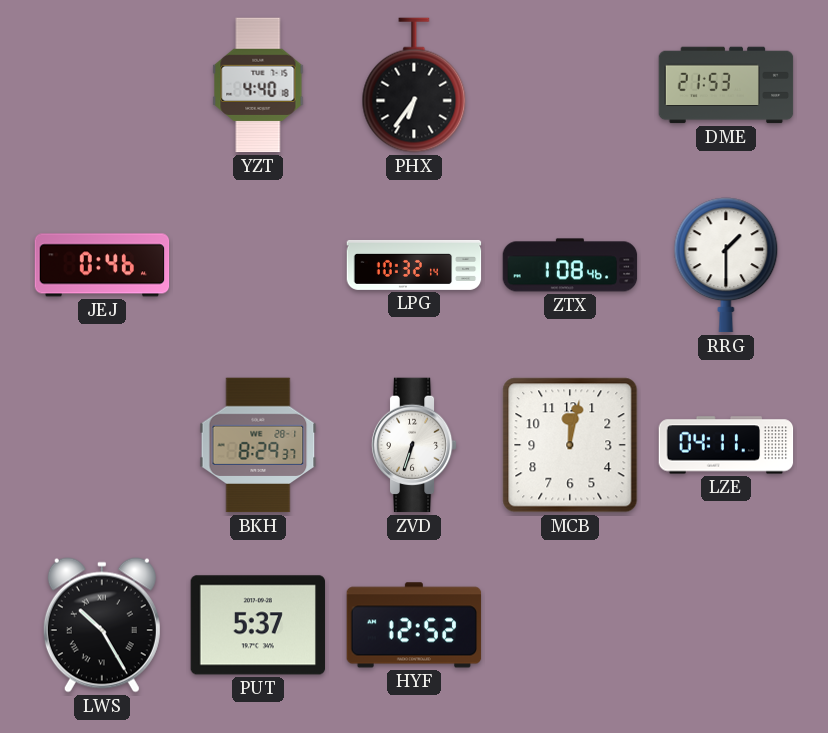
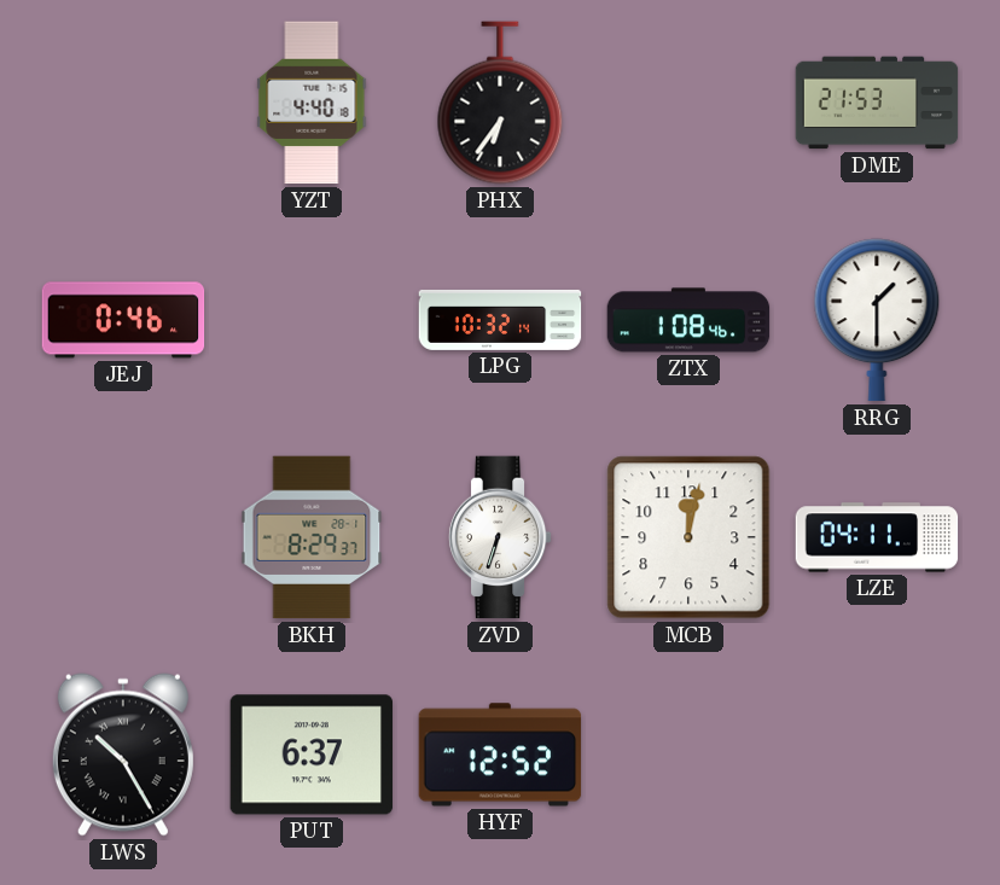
PUT: 5:37 -> 6:37 (310, 755)
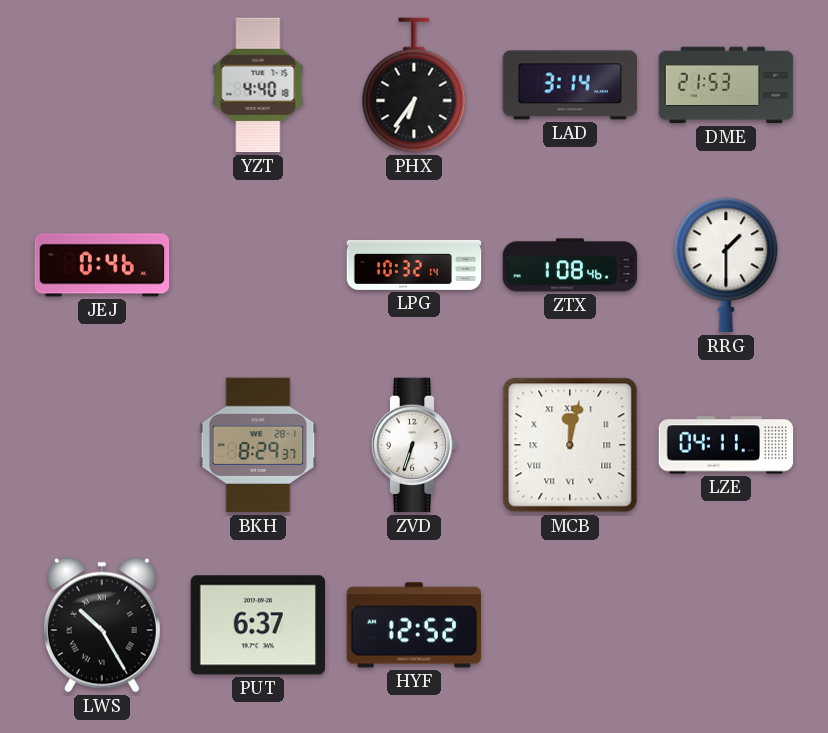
LAD: none -> 3:14 (570, 85)
MCB numerals: Arabic -> Roman (570, 445)
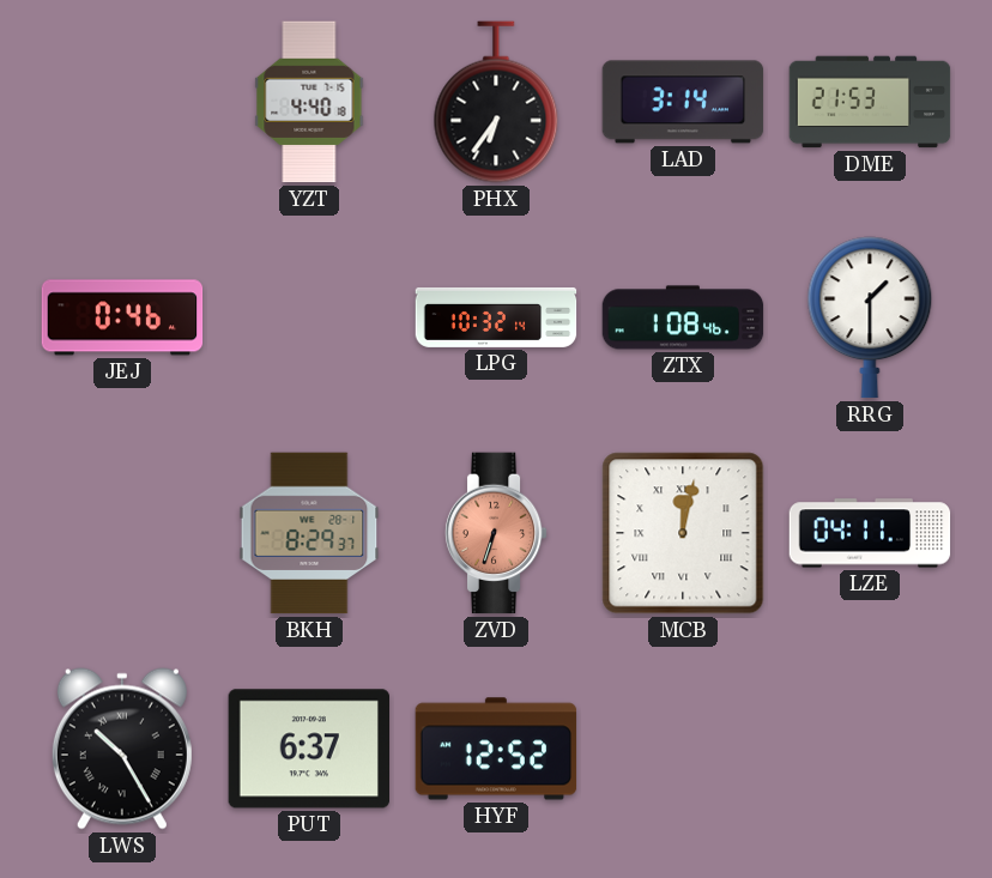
ZVD dial: white -> salmon (496, 533)
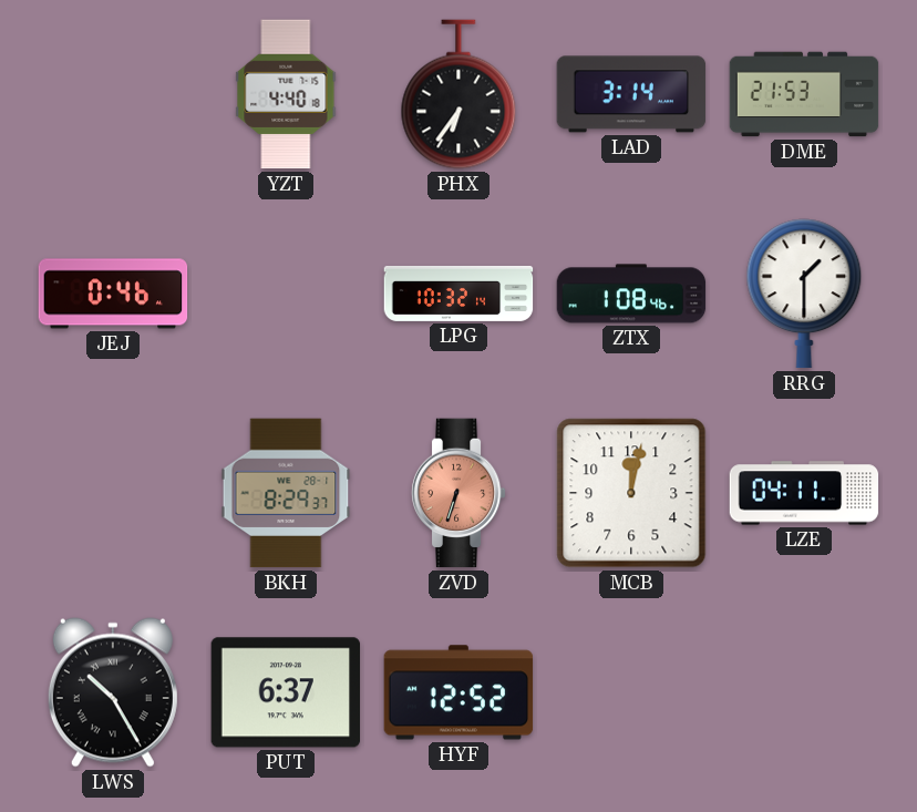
MCB numerals: Roman -> Arabic (631, 493)
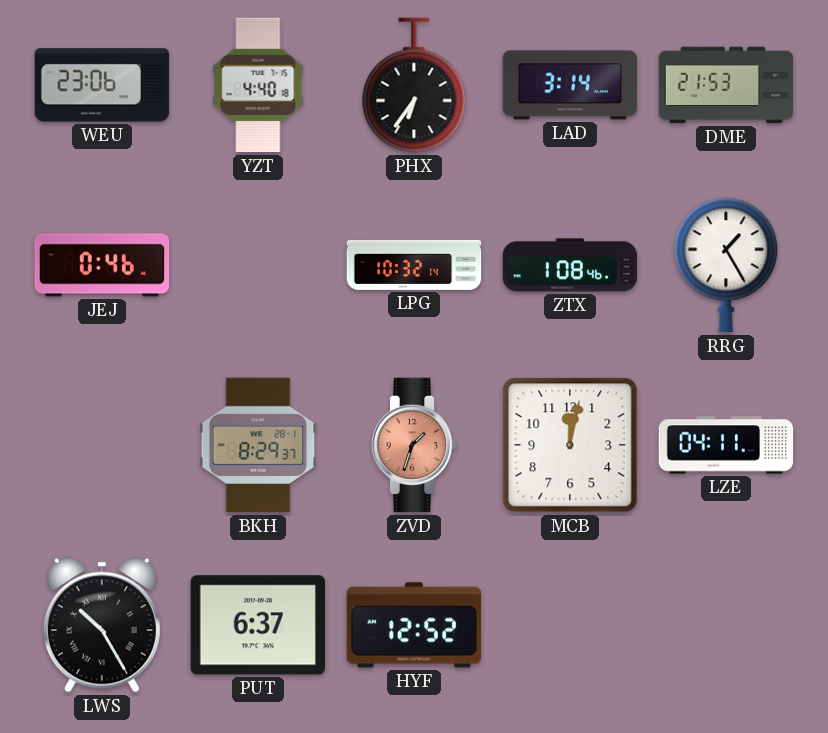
WEU: none -> 23:06 (102, 85)
RRG: 1:30 -> 1:25 (726, 265)
ZVD: 6:33 -> 1:33 (414, 445)
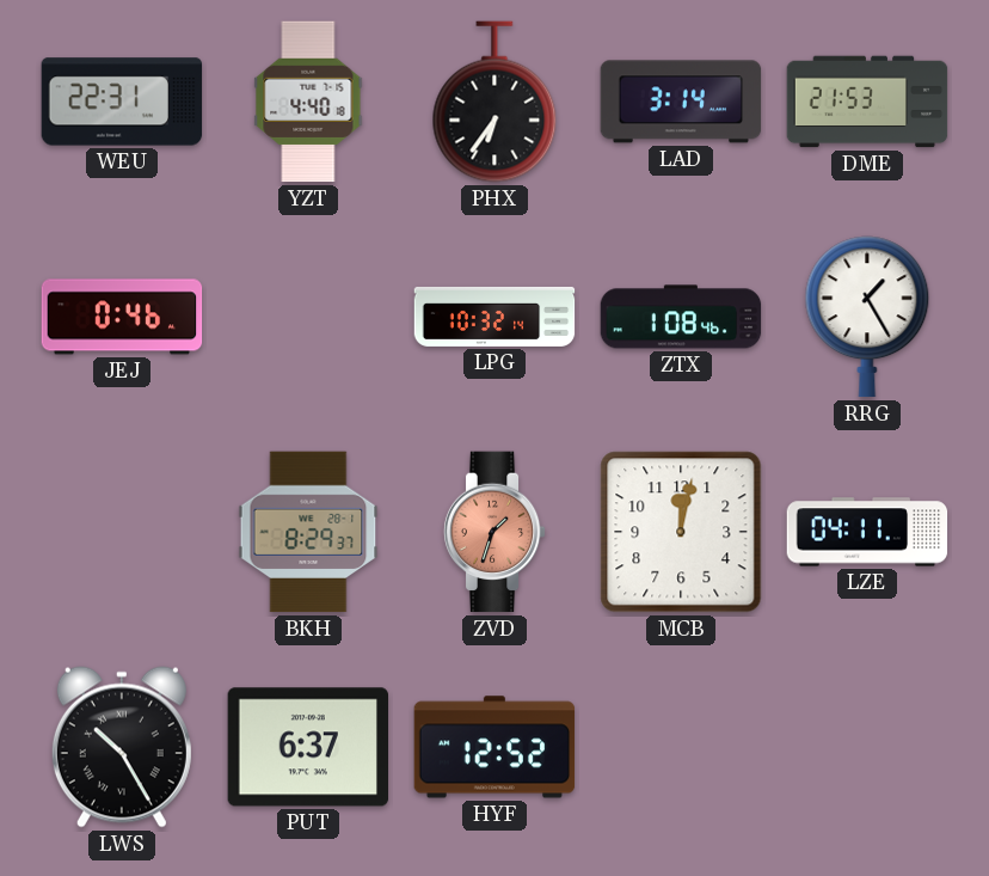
WEU: 23:06 -> 22:31 (122, 102)
